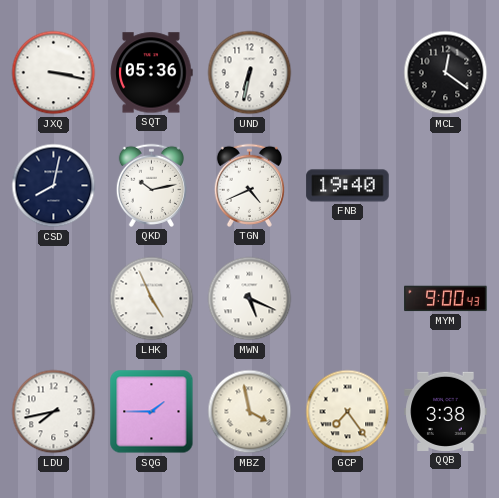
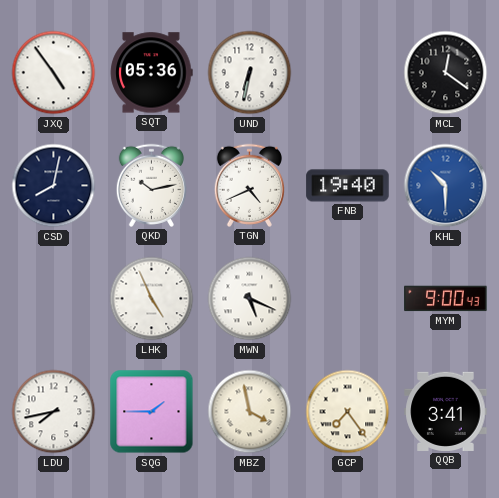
JXQ: 3:17 -> 4:54 (54, 73)
KHL: none -> 10:30 (446, 186)
QQB: 3:38 -> 3:41 (446, 411)
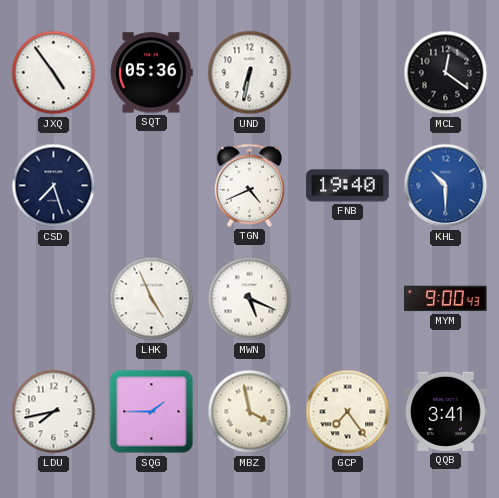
CSD: 8:02 -> 7:27 (54, 186)
QKD: 10:13 -> none (151, 185)
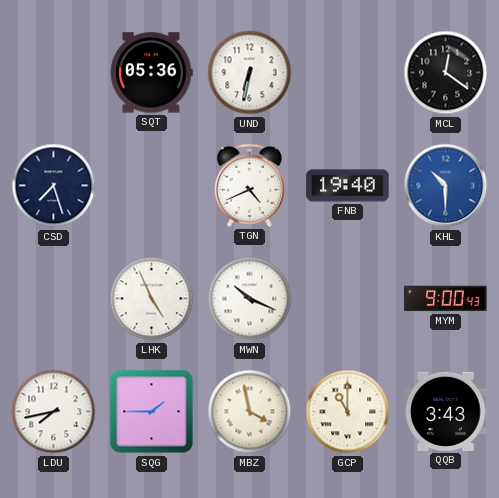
JXQ: 4:54 -> none (54, 73)
MWN: 5:19 -> 10:19 (250, 299)
GCP: 7:24 -> 11:00 (348, 412)
QQB: 3:41 -> 3:43 (446, 411)
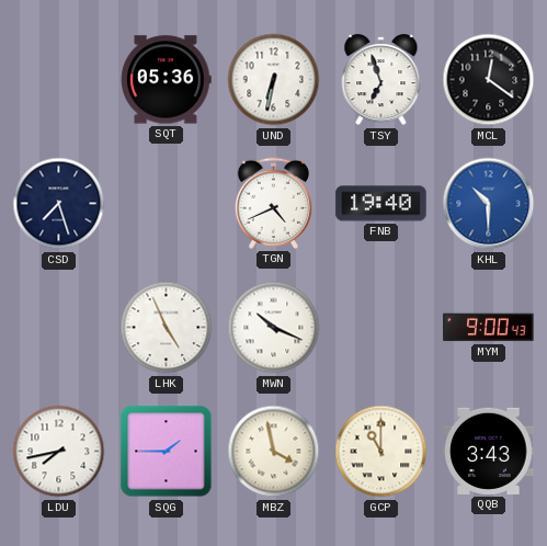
TSY: none -> 6:57 (381, 80)
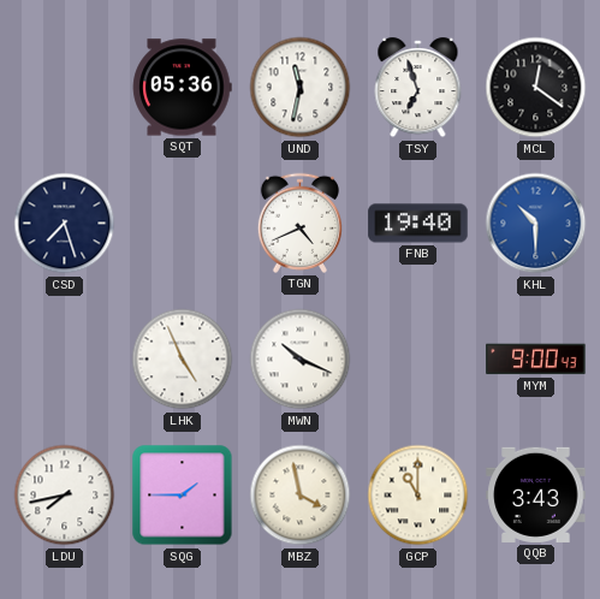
UND: 6:32 -> 11:32 (301, 88)
